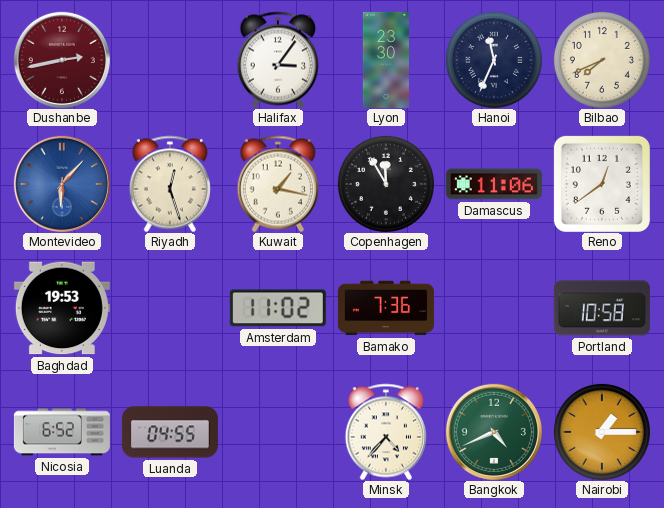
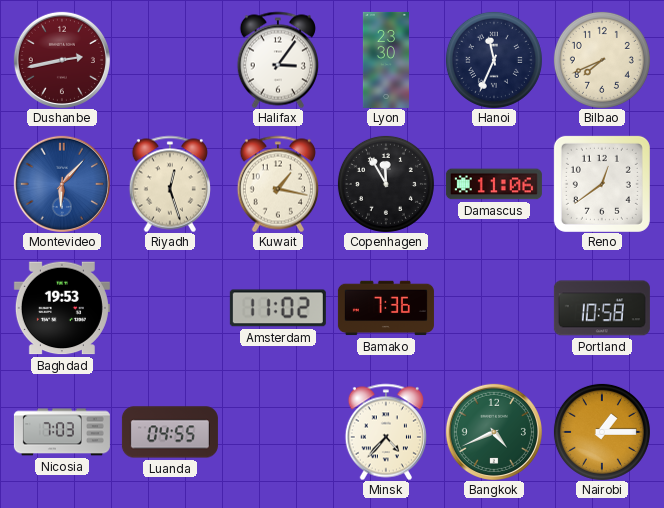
Nicosia: 6:52 -> 7:03 (62, 432)
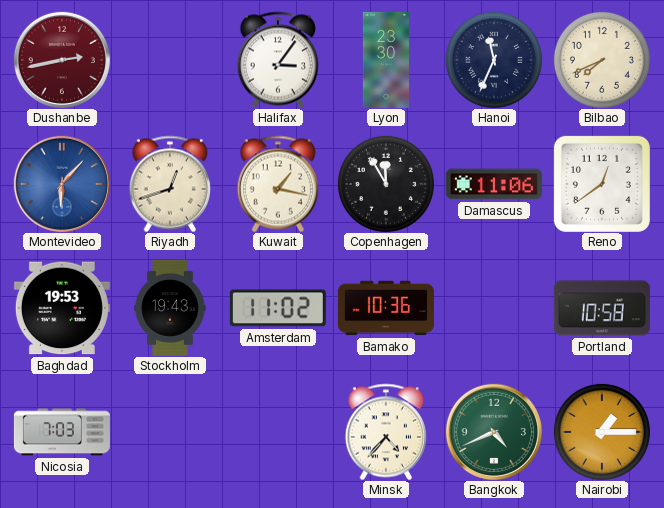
Riyadh: 12:27 -> 12:42 (170, 184)
Stockholm: none -> 19:43 (170, 308)
Bamako: 7:36 -> 10:36 (386, 308)
Luanda: 04:55 -> none (170, 432)
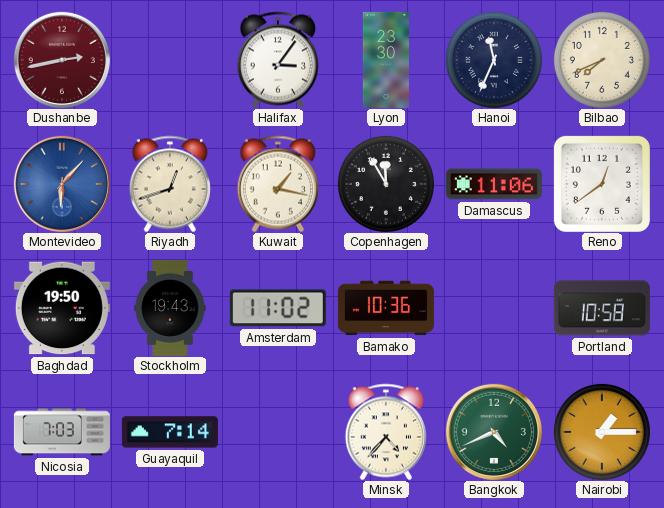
Baghdad: 19:53 -> 19:50 (62, 308)
Guayaquil: none -> 7:14 (170, 432)
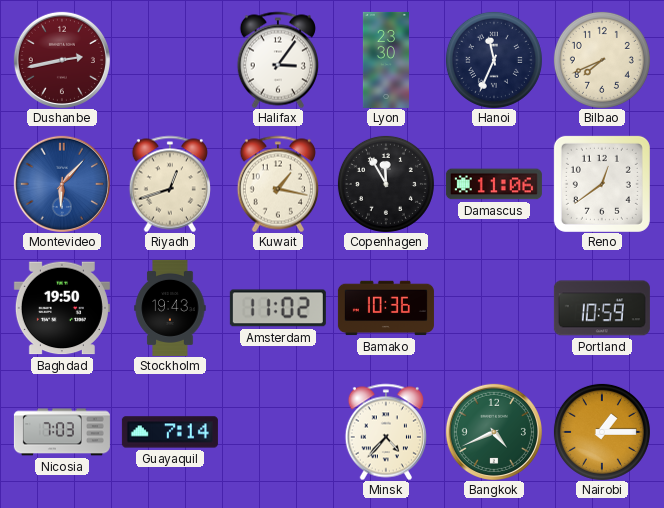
Portland: 10:58 -> 10:59 (602, 308)
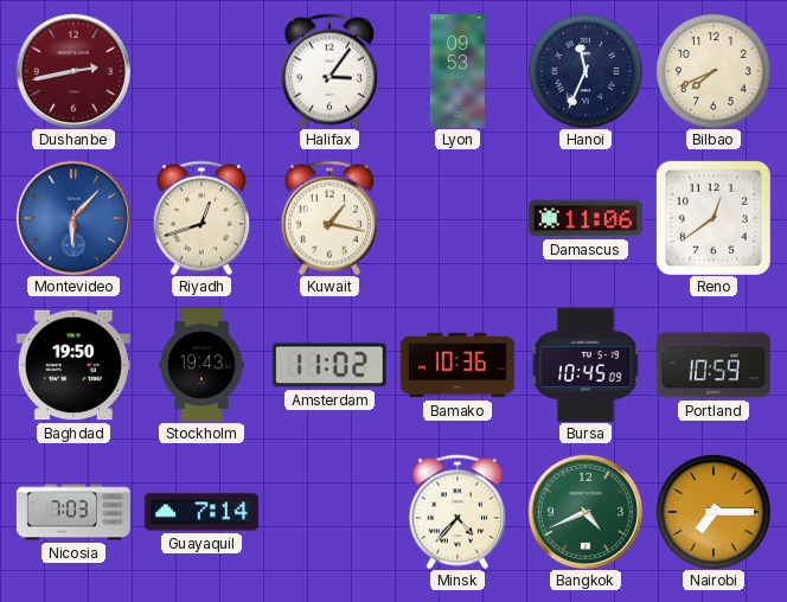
Lyon: 23:30 -> 09:53 (458, 71)
Copenhagen: 11:55 -> none (386, 184)
Bursa: none -> 10:45 (586, 365)
Nairobi: 1:15 -> 7:15 (714, 512)
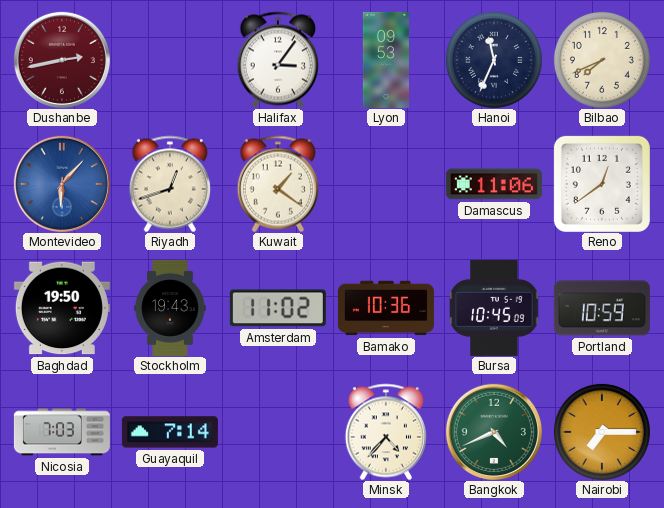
Kuwait: 1:17 -> 1:21 (278, 184)
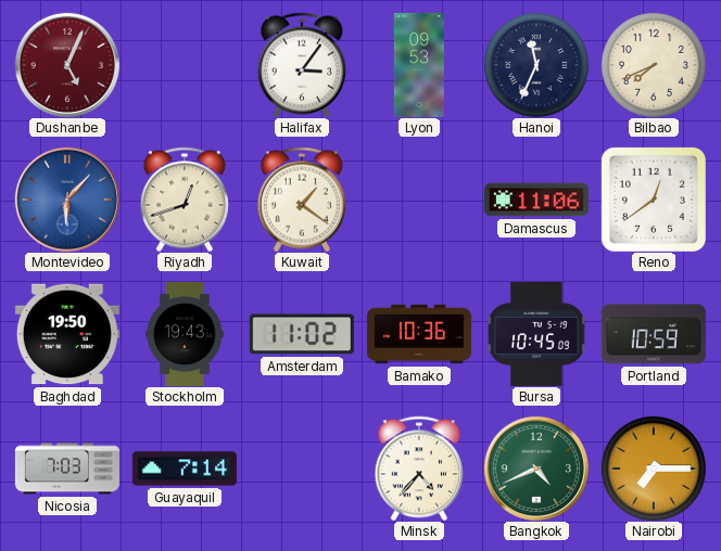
Dushanbe: 2:43 -> 5:04 (67, 65)
